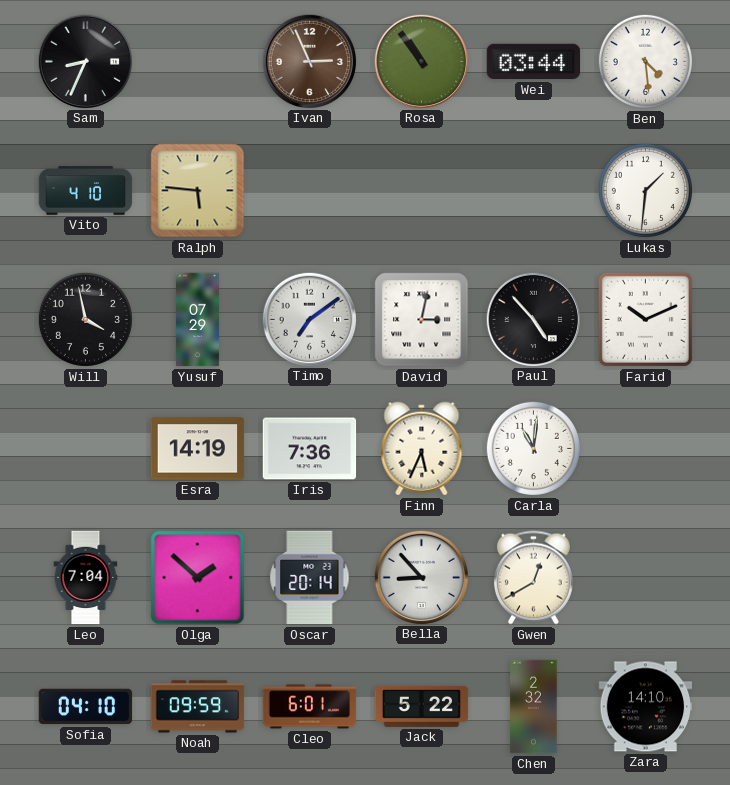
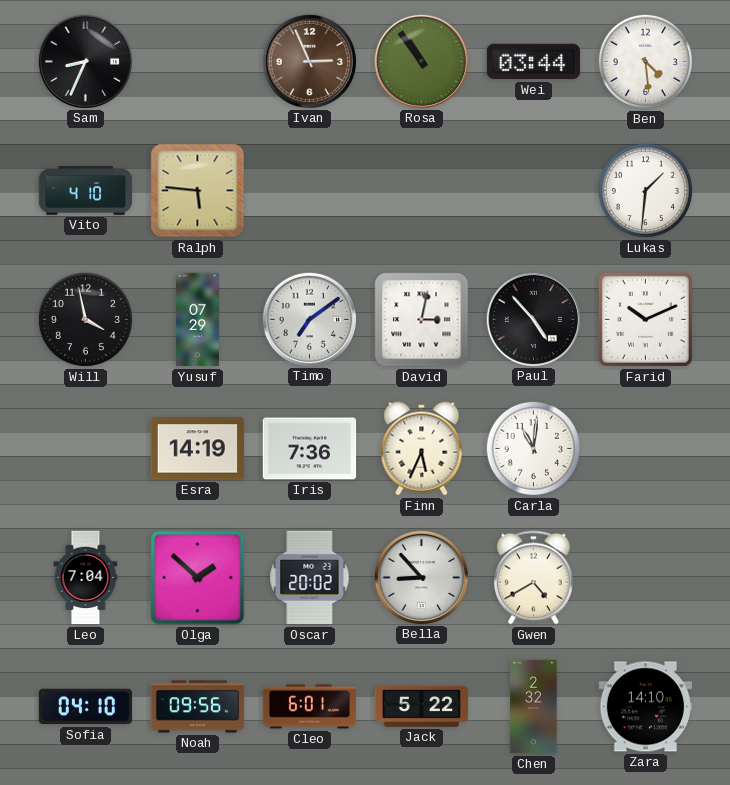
Oscar: 20:14 -> 20:02 (310, 578)
Gwen: 12:40 -> 4:40 (533, 578)
Noah: 09:59 -> 09:56 (198, 707)
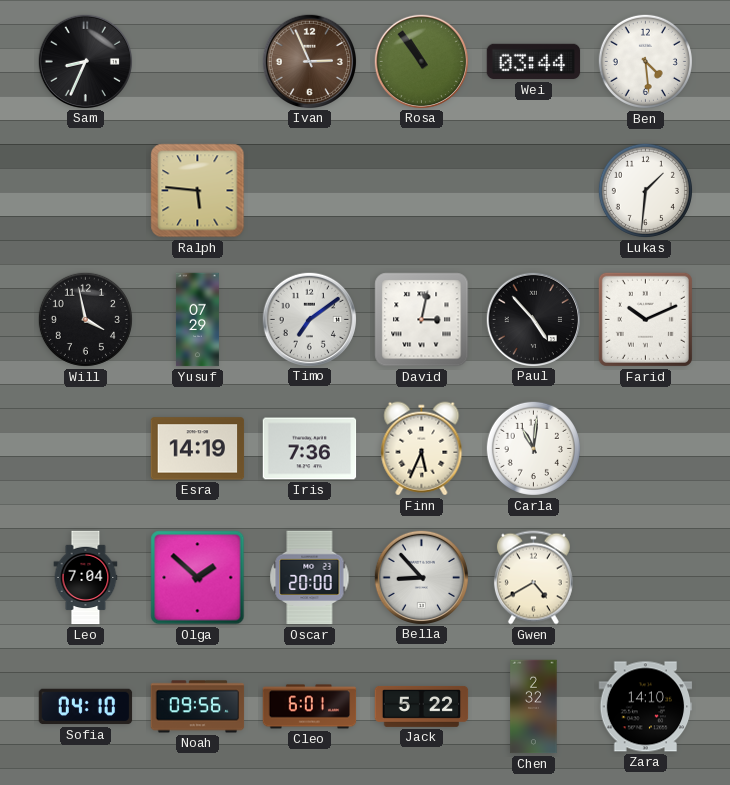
Vito: 4:10 -> none (86, 191)
Oscar: 20:02 -> 20:00 (310, 578)
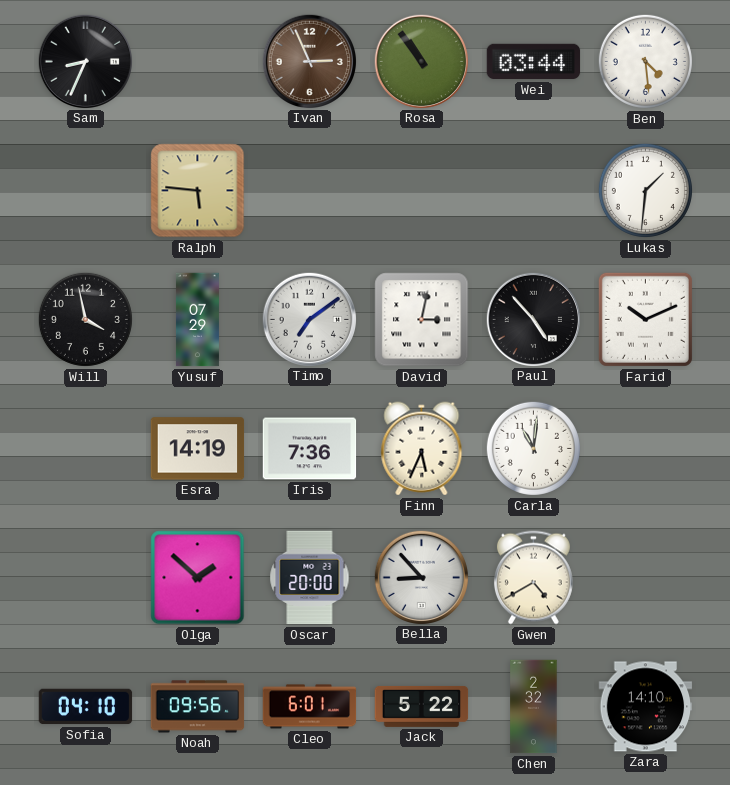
Leo: 7:04 -> none (86, 578)
